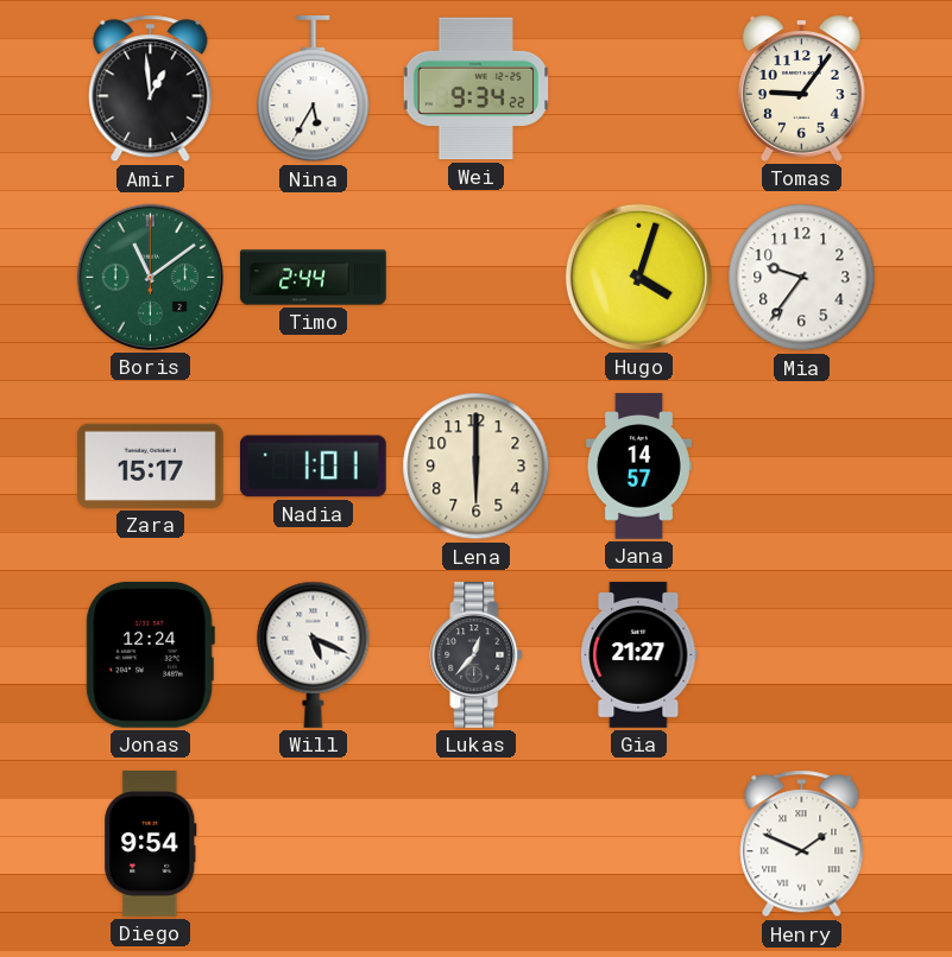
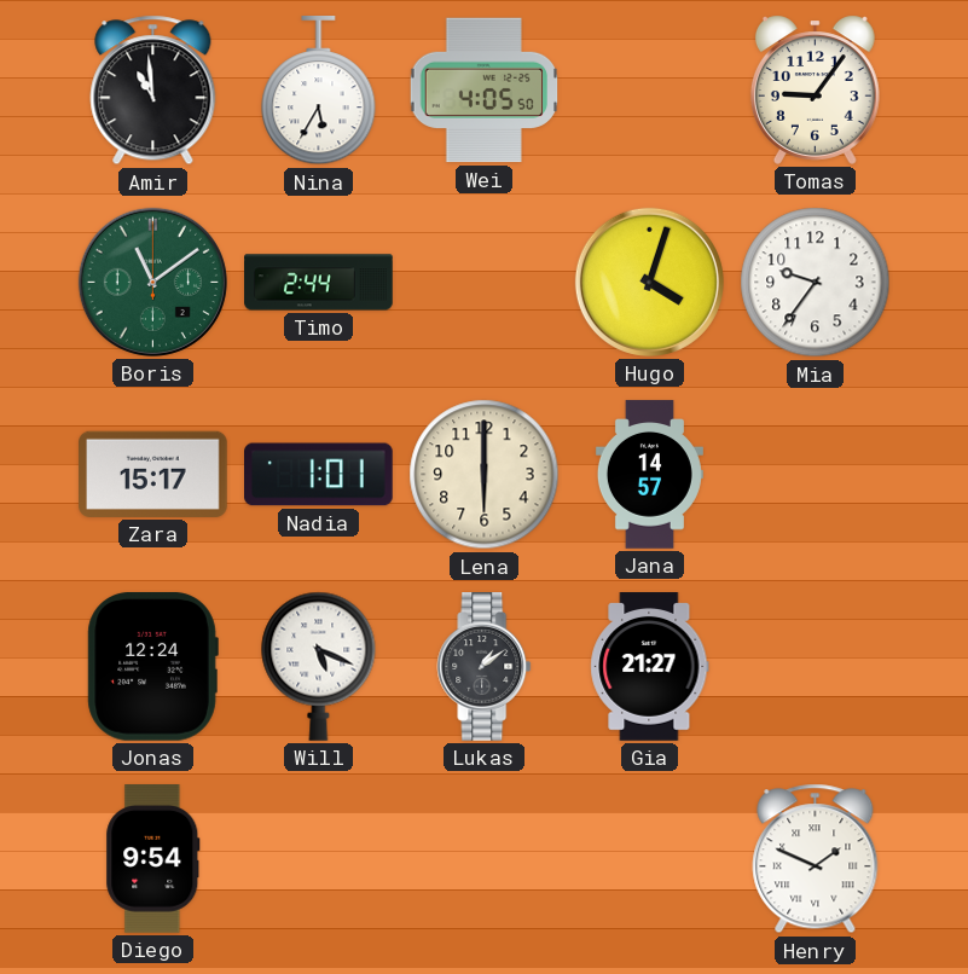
Amir: 12:59 -> 10:59 (153, 91)
Wei: 9:34 -> 4:05 (485, 91)
Lukas: 12:37 -> 1:09 (485, 667)
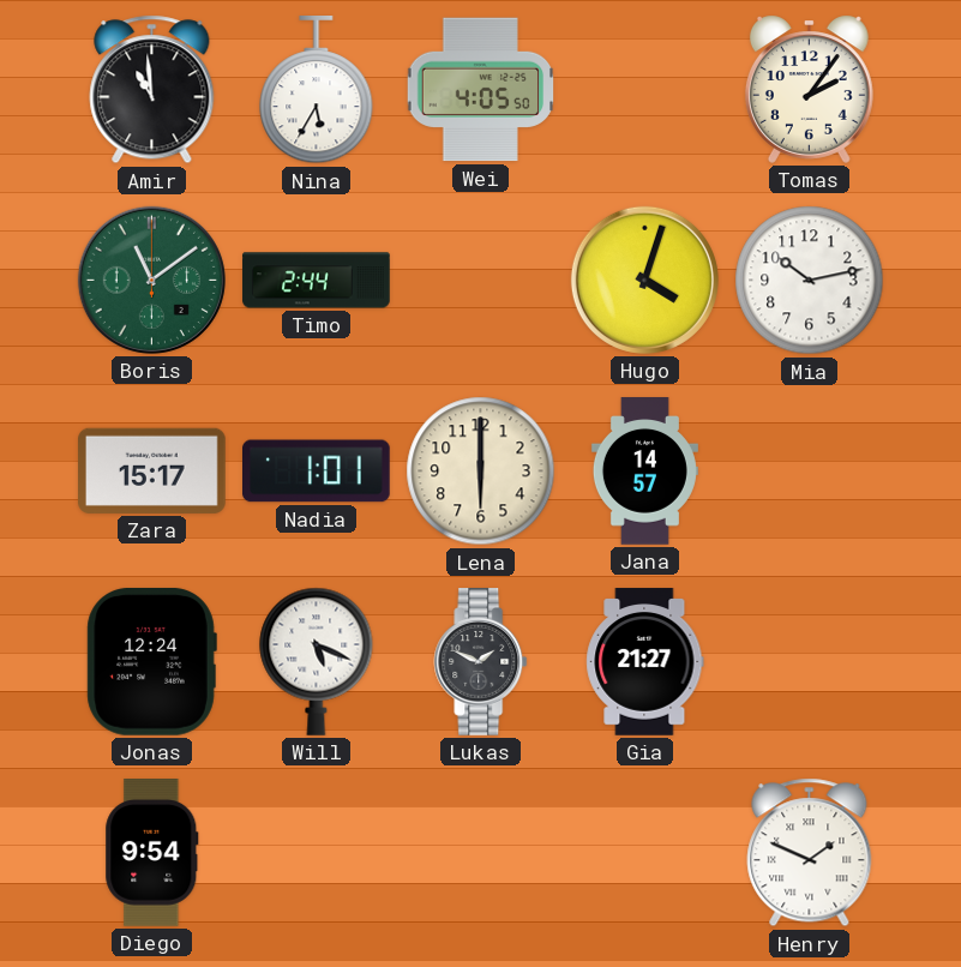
Tomas: 9:06 -> 2:06 (809, 89)
Mia: 9:36 -> 10:13 (810, 281)
Lukas: 1:09 -> 1:49 (481, 662)
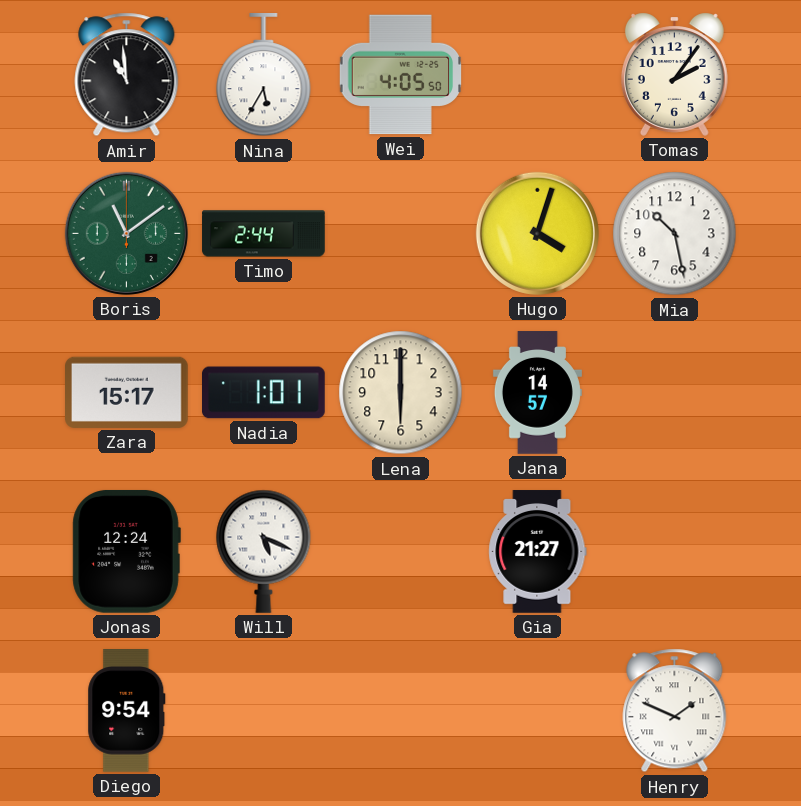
Mia: 10:13 -> 10:28 (675, 234)
Lukas: 1:49 -> none (481, 662)
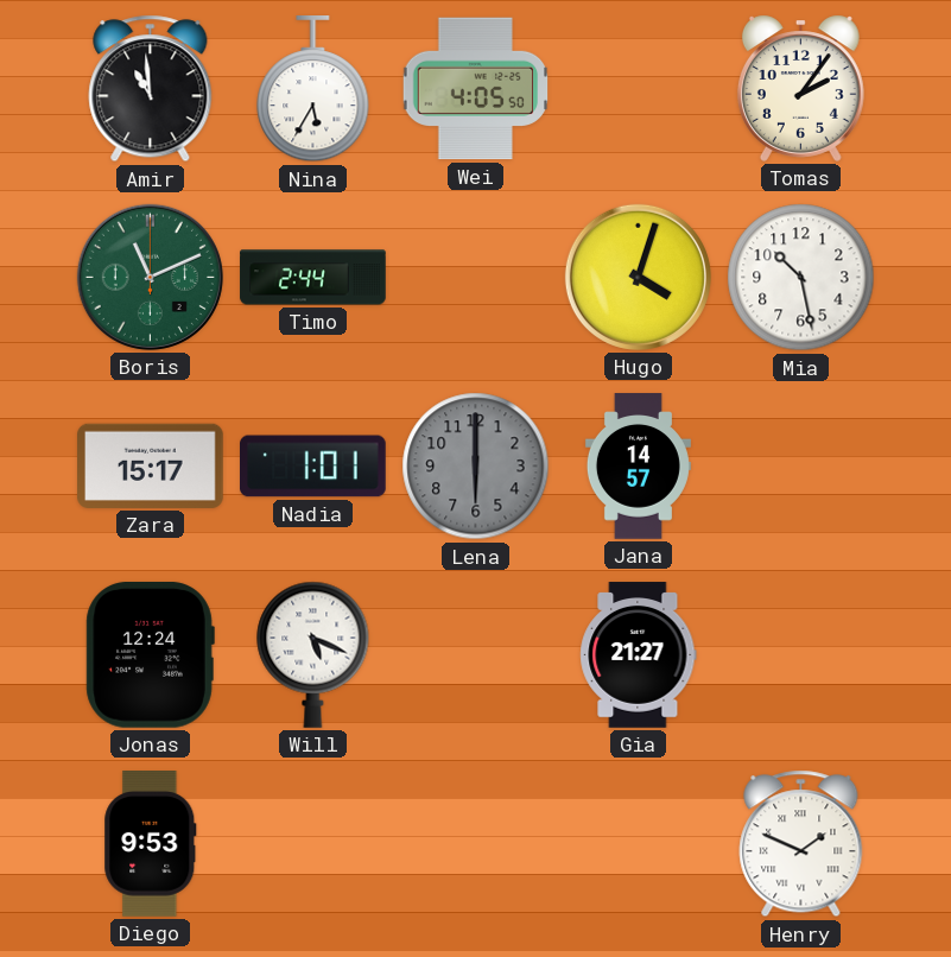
Boris: 11:09 -> 11:11 (150, 277)
Lena dial: cream -> grey (476, 467)
Diego: 9:54 -> 9:53 (151, 844)
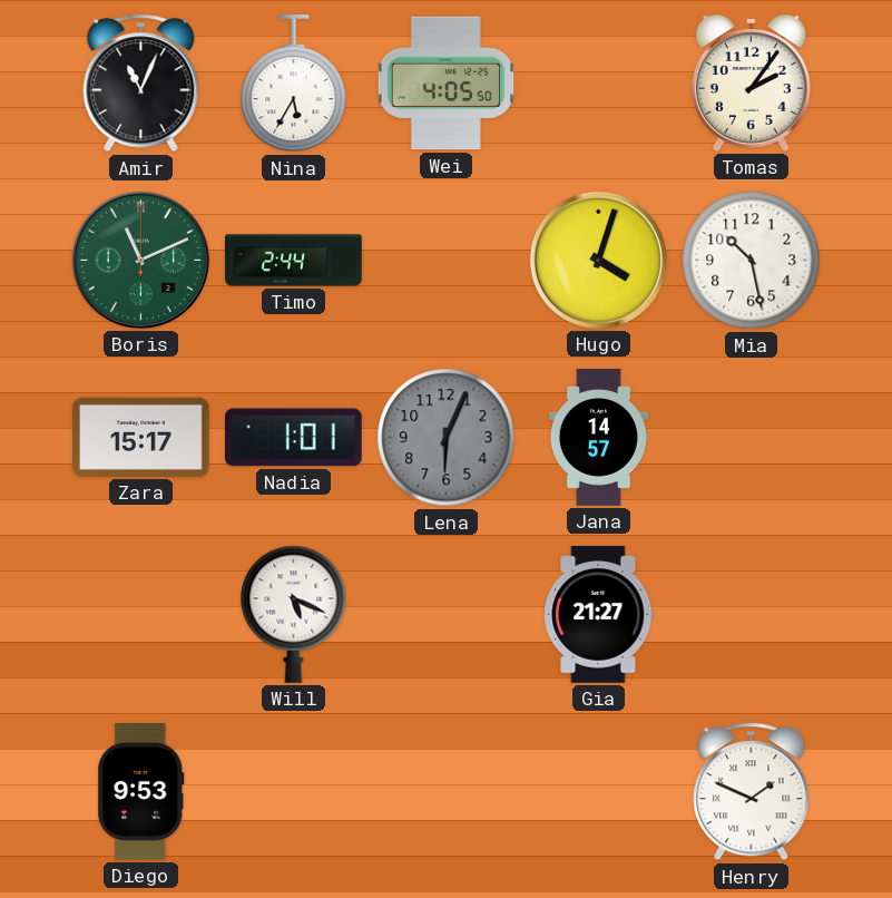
Amir: 10:59 -> 11:04 (141, 84)
Lena: 6:00 -> 6:04 (447, 438)
Jonas: 12:24 -> none (150, 654)
